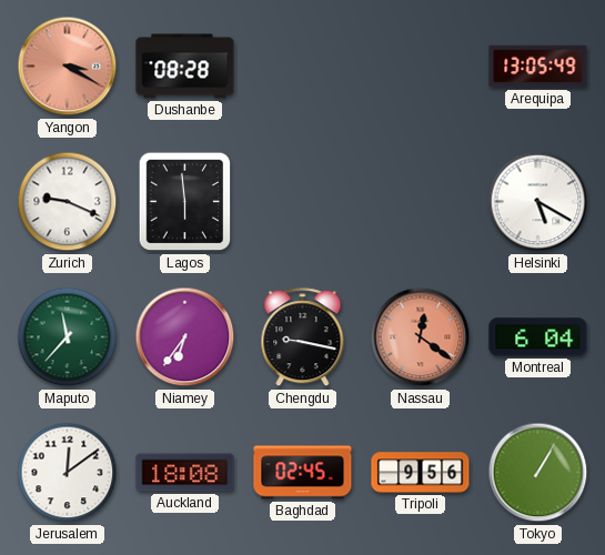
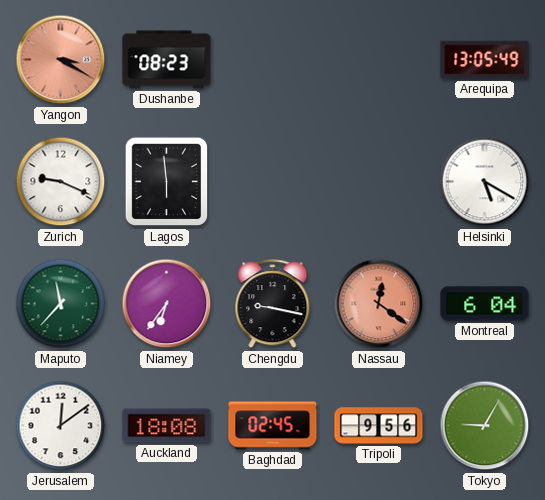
Dushanbe: 08:28 -> 08:23 (167, 60)
Tokyo: 1:05 -> 9:05 (485, 426)
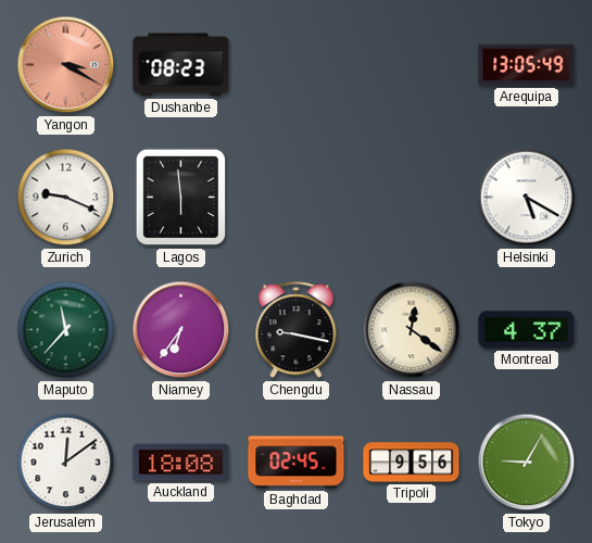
Nassau dial: salmon -> cream (412, 330)
Montreal: 6:04 -> 4:37 (527, 330)
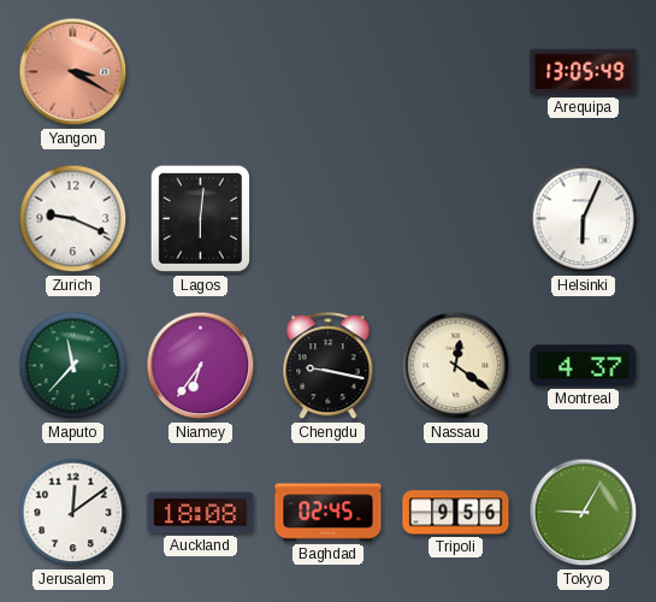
Dushanbe: 08:23 -> none (181, 65)
Lagos: 5:59 -> 6:01 (201, 219)
Helsinki: 5:20 -> 6:04 (584, 219)
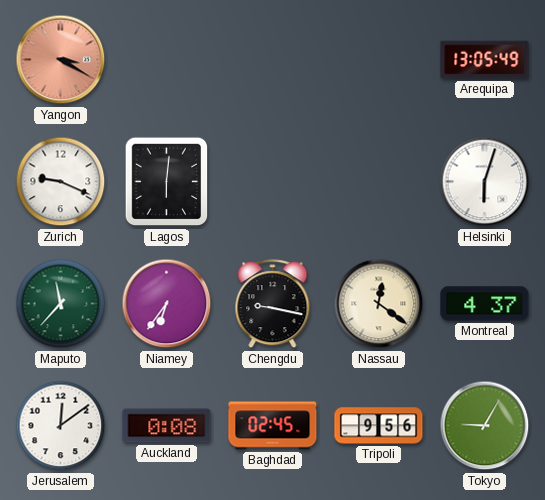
Helsinki: 6:04 -> 6:03 (485, 182)
Auckland: 18:08 -> 0:08 (167, 426)
